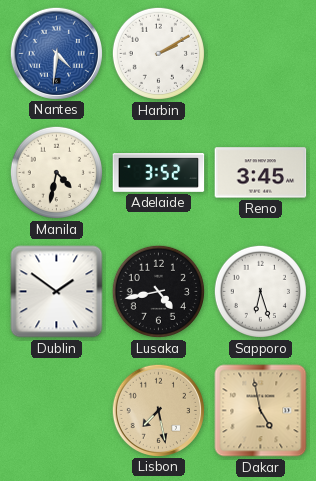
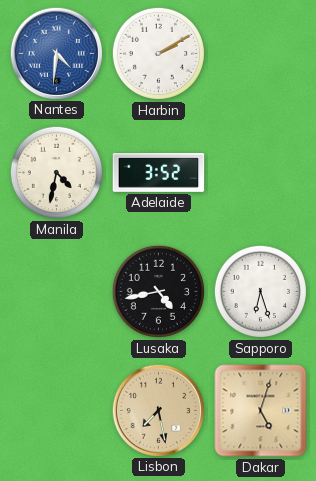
Reno: 3:45 -> none (261, 173)
Dublin: 1:51 -> none (57, 292)
Dakar: 4:58 -> 5:03 (261, 411)
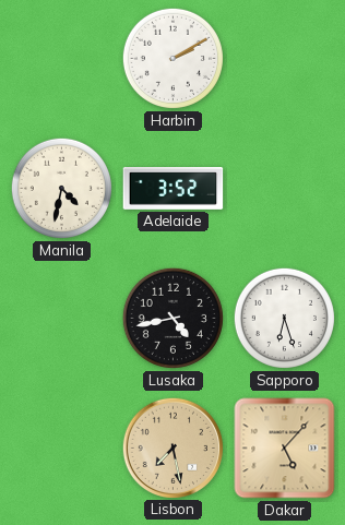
Nantes: 4:31 -> none (56, 53)
Dakar: 5:03 -> 5:07 (285, 449)
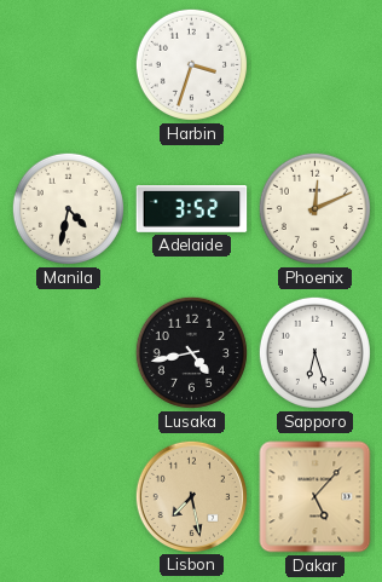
Harbin: 2:10 -> 3:33 (191, 64)
Phoenix: none -> 12:11 (314, 208)
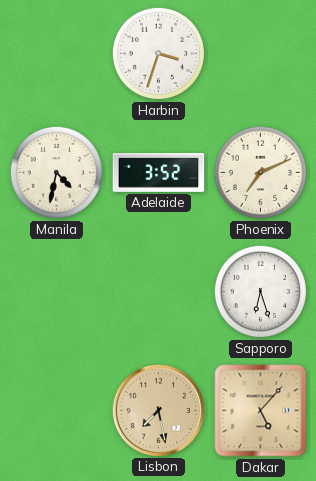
Phoenix: 12:11 -> 7:11 (260, 172)
Lusaka: 4:43 -> none (191, 352)
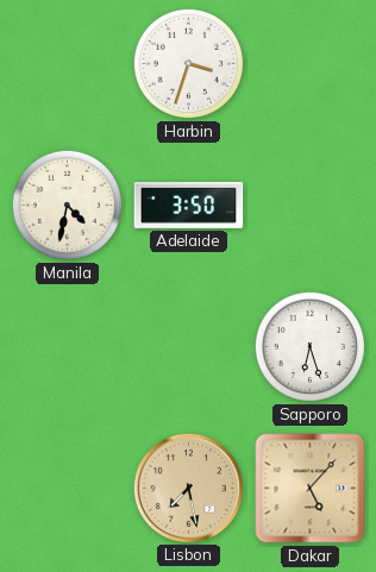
Adelaide: 3:52 -> 3:50 (189, 206)
Phoenix: 7:11 -> none (260, 172)
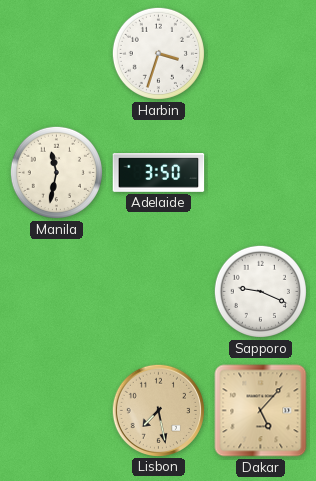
Manila: 4:32 -> 11:32 (56, 172)
Sapporo: 6:27 -> 9:19 (260, 291)
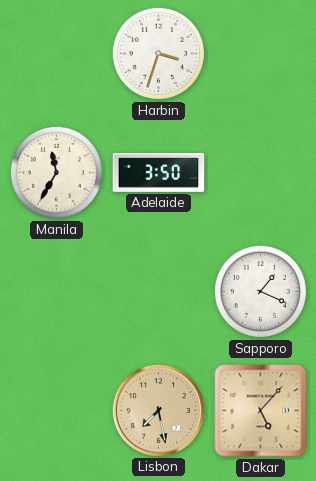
Manila: 11:32 -> 11:35 (56, 172)
Sapporo: 9:19 -> 1:19 (260, 291)
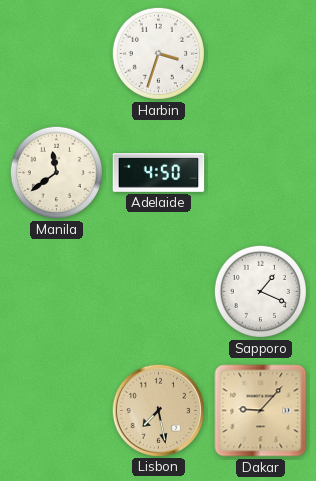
Manila: 11:35 -> 11:39 (56, 172)
Adelaide: 3:50 -> 4:50 (159, 173)
Dakar: 5:07 -> 9:07 (261, 411)
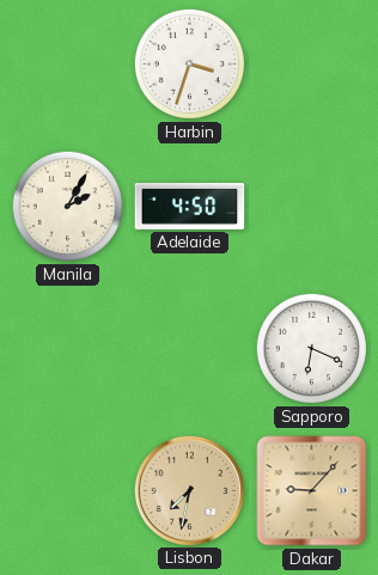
Manila: 11:39 -> 2:05 (67, 206)
Sapporo: 1:19 -> 6:19 (311, 348)
Lisbon: 7:28 -> 7:32 (189, 490)
